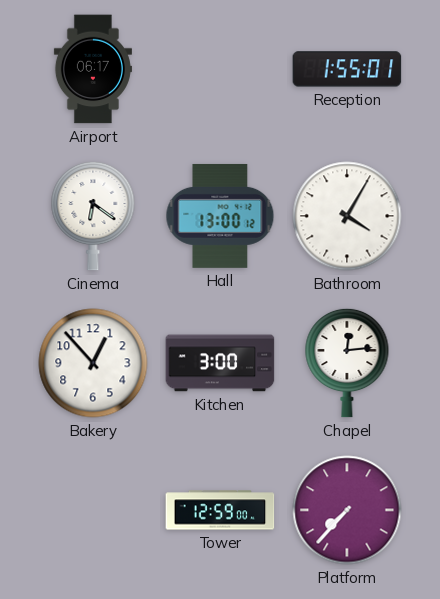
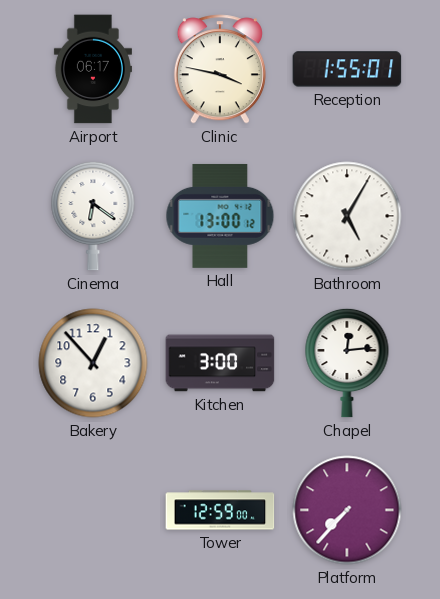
Clinic: none -> 3:47 (220, 69)
Bathroom: 4:05 -> 5:05 (347, 216)
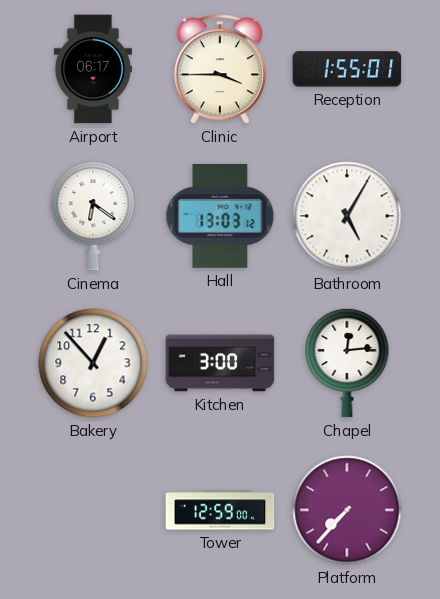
Clinic: 3:47 -> 3:45 (220, 69)
Hall: 13:00 -> 13:03 (220, 216)
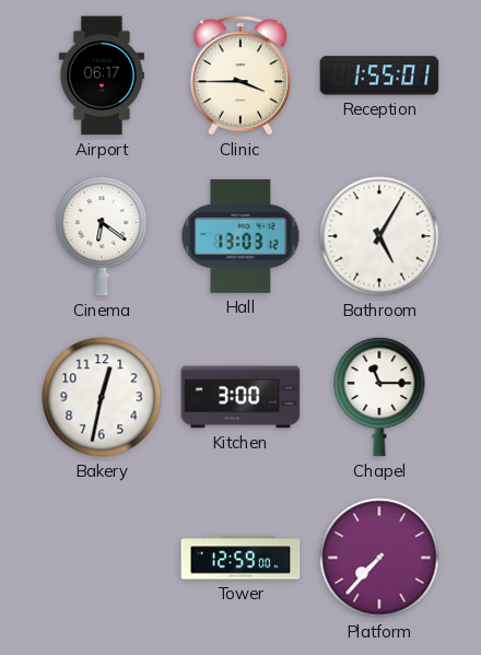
Bakery: 12:53 -> 12:32 (102, 397)
Chapel: 12:14 -> 11:15 (379, 397)
